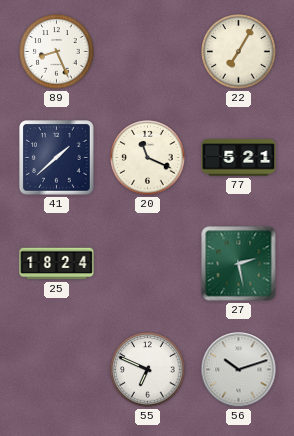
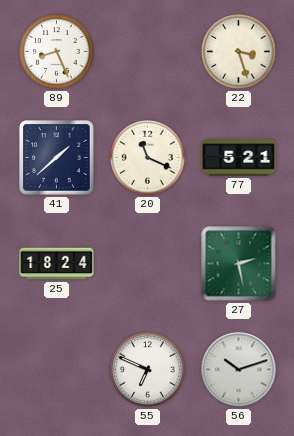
22: 7:05 -> 3:27 (239, 52)
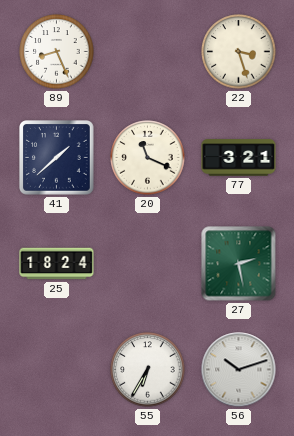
77: 5:21 -> 3:21 (239, 158)
55: 6:49 -> 6:35 (148, 370)
